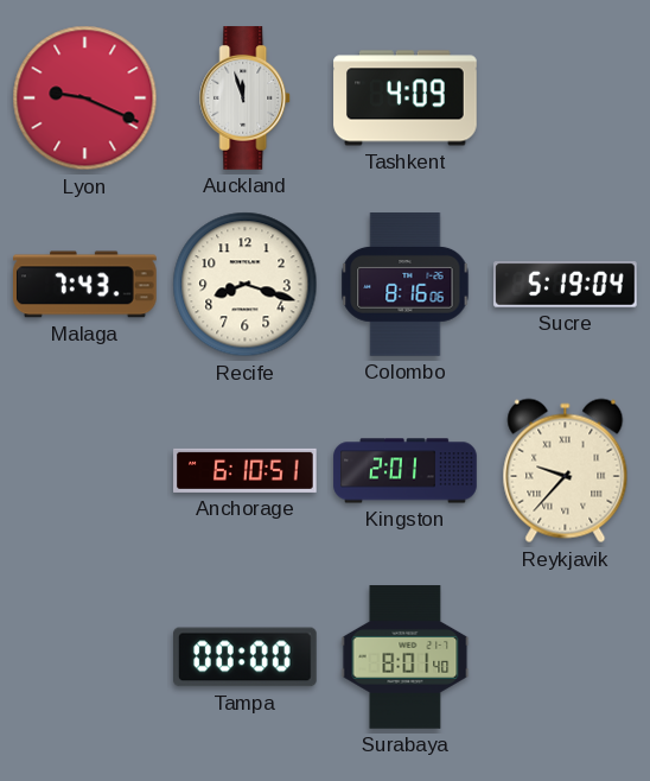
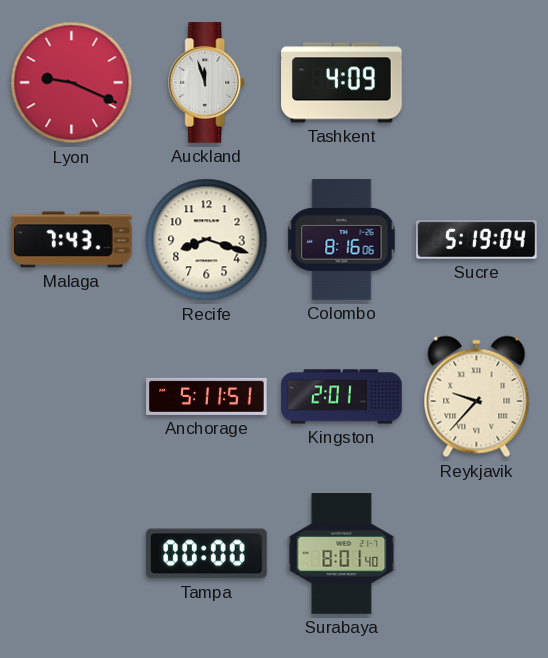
Anchorage: 6:10 -> 5:11 (207, 396)
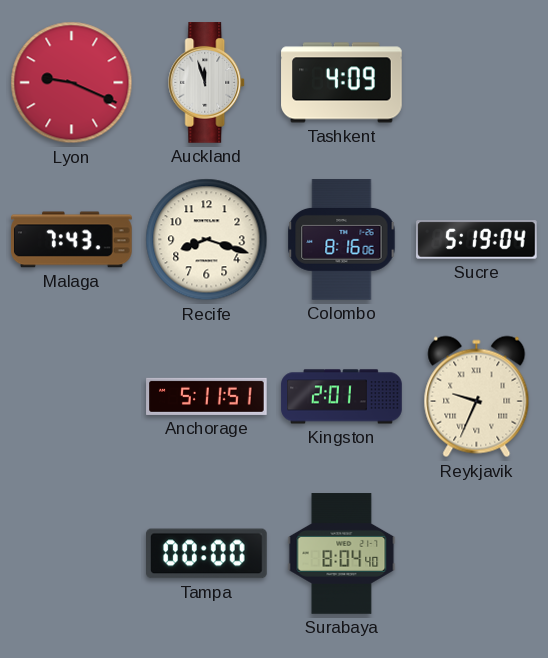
Reykjavik: 9:37 -> 9:34 (477, 397)
Surabaya: 8:01 -> 8:04 (342, 554)
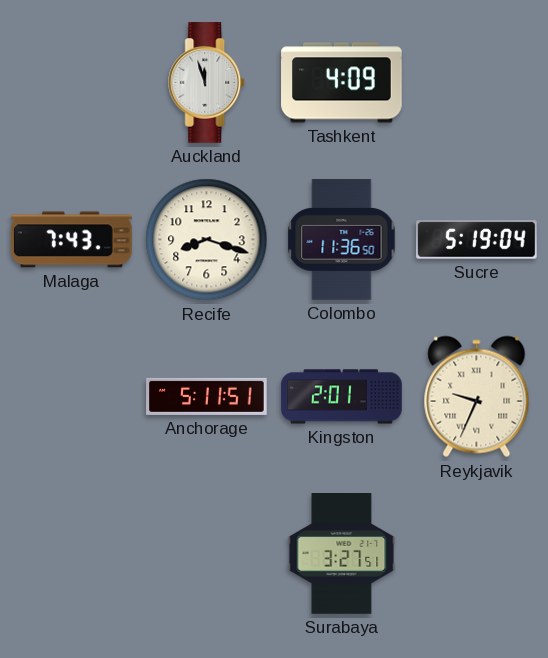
Lyon: 9:19 -> none (72, 83)
Colombo: 8:16 -> 11:36 (342, 240)
Tampa: 00:00 -> none (207, 554)
Surabaya: 8:04 -> 3:27 (342, 554)
